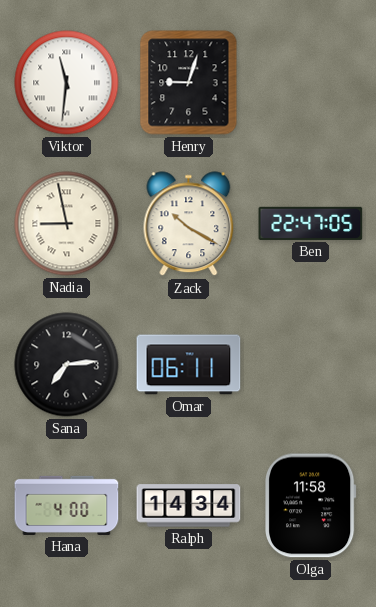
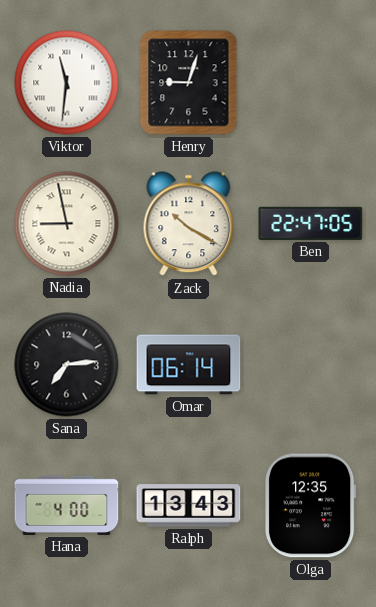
Omar: 06:11 -> 06:14 (189, 365)
Ralph: 14:34 -> 13:43 (189, 506)
Olga: 11:58 -> 12:35 (311, 506)
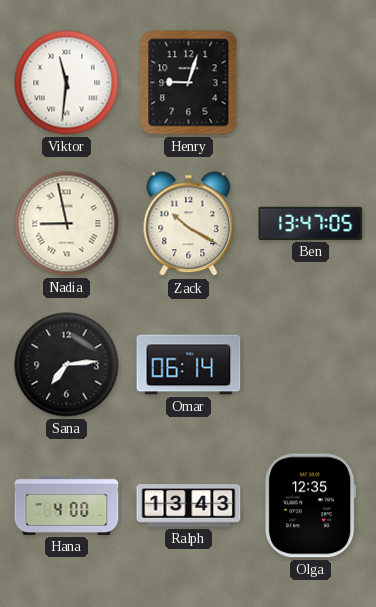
Ben: 22:47 -> 13:47 (311, 223)
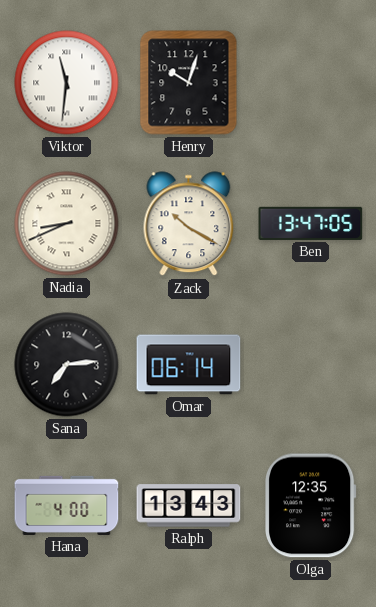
Henry: 9:03 -> 10:03 (189, 83)
Nadia: 8:58 -> 8:41 (67, 224)
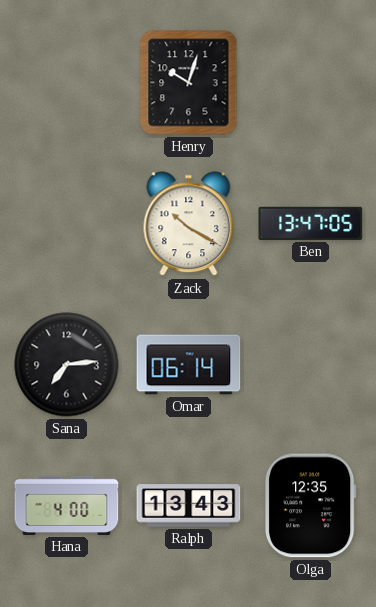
Viktor: 11:31 -> none (67, 83)
Nadia: 8:41 -> none (67, 224)
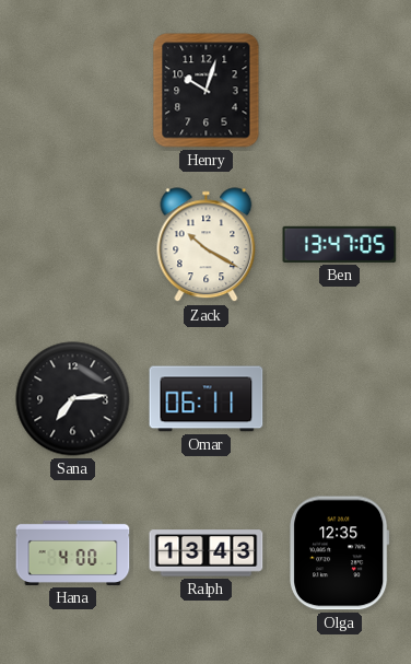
Omar: 06:14 -> 06:11 (207, 399)
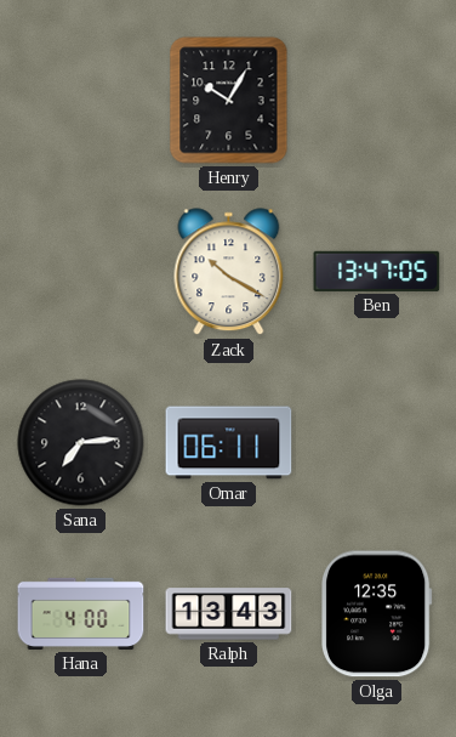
Henry: 10:03 -> 10:05 (229, 101)
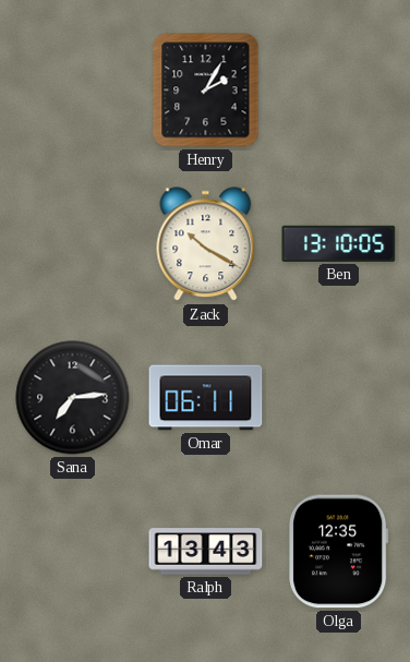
Henry: 10:05 -> 2:05 (206, 91)
Ben: 13:47 -> 13:10 (339, 243)
Hana: 4:00 -> none (81, 613)
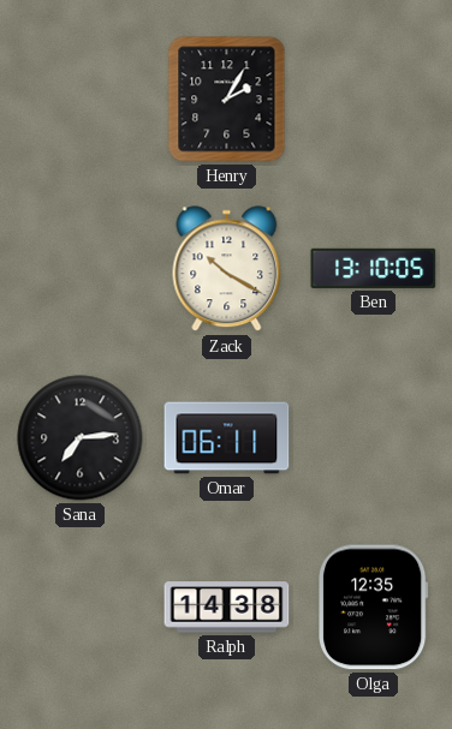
Ralph: 13:43 -> 14:38 (227, 608)
